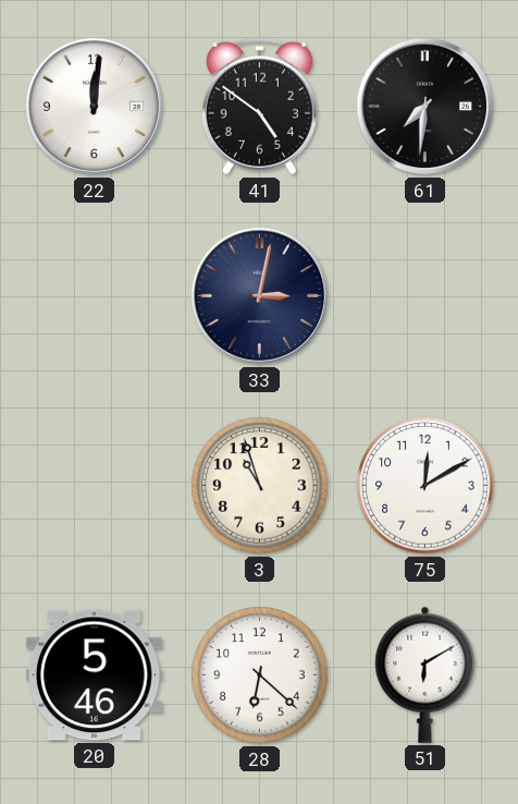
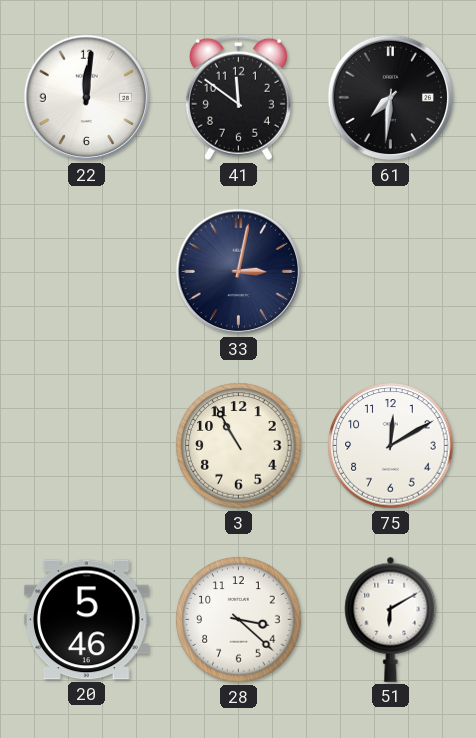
41: 4:51 -> 11:51 (238, 98)
3: 10:57 -> 10:55 (239, 446)
28: 6:22 -> 3:22 (239, 620)
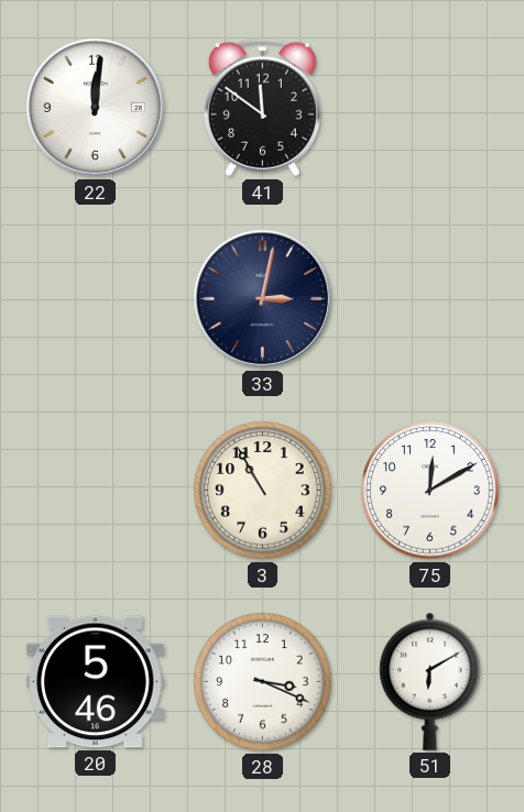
61: 7:31 -> none (391, 98)
28: 3:22 -> 3:19 (263, 682)
